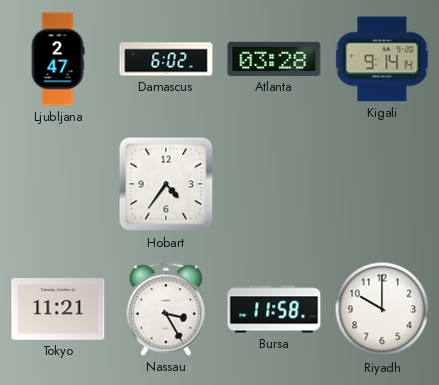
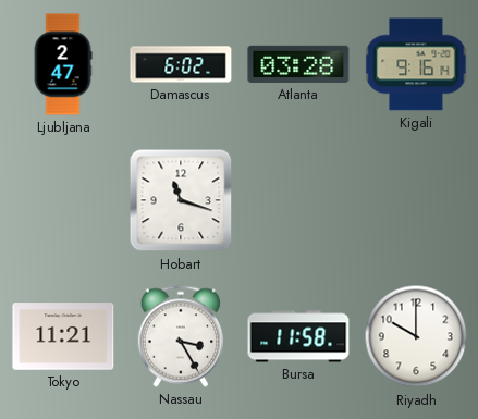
Kigali: 9:14 -> 9:16 (416, 64)
Hobart: 4:36 -> 11:18 (181, 200)
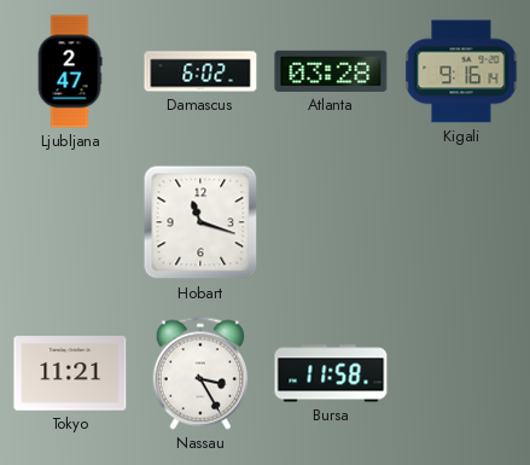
Riyadh: 10:00 -> none (416, 336)
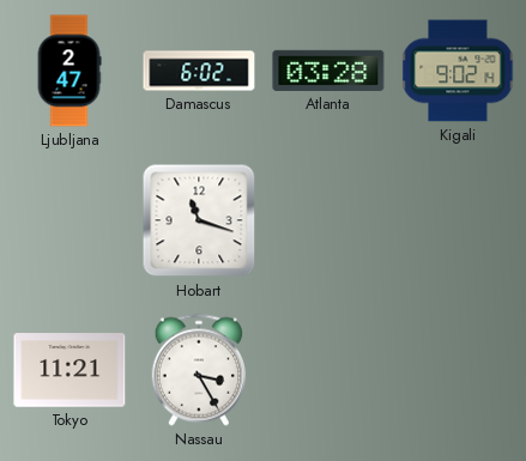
Kigali: 9:16 -> 9:02 (458, 71)
Bursa: 11:58 -> none (331, 373)
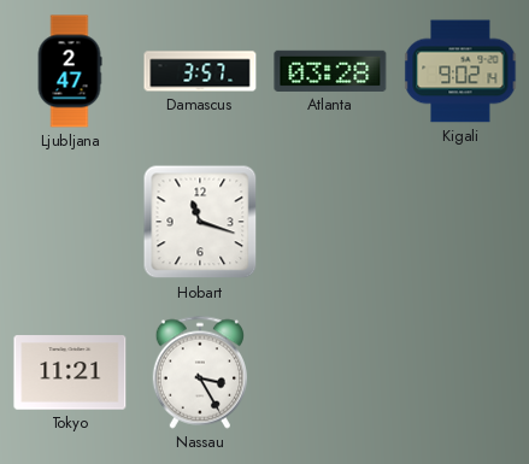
Damascus: 6:02 -> 3:57 (200, 71)
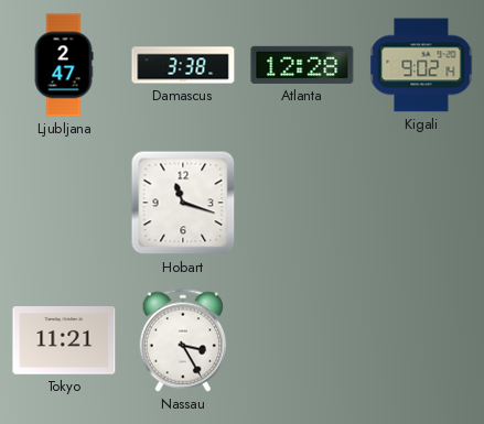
Damascus: 3:57 -> 3:38 (183, 65)
Atlanta: 03:28 -> 12:28 (302, 65)
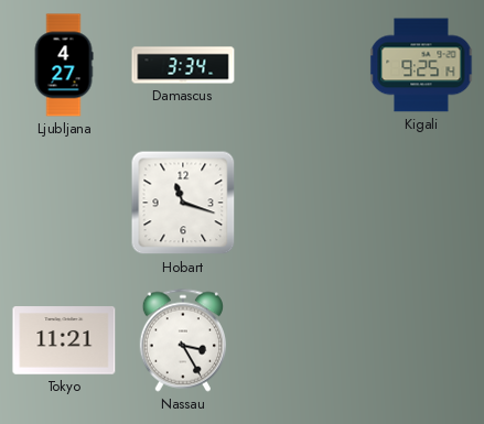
Ljubljana: 2:47 -> 4:27 (64, 65)
Damascus: 3:38 -> 3:34 (183, 65)
Atlanta: 12:28 -> none (302, 65)
Kigali: 9:02 -> 9:25 (421, 65)
